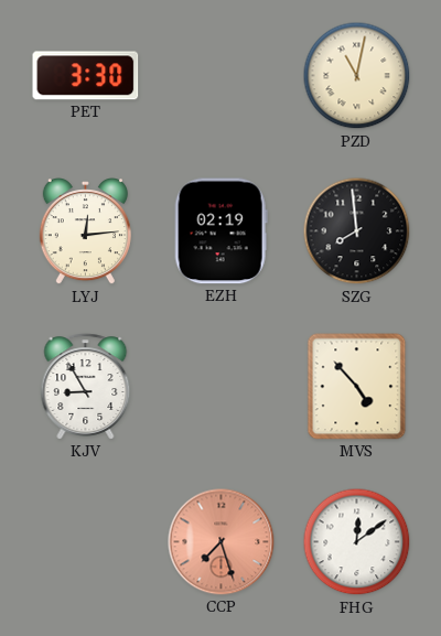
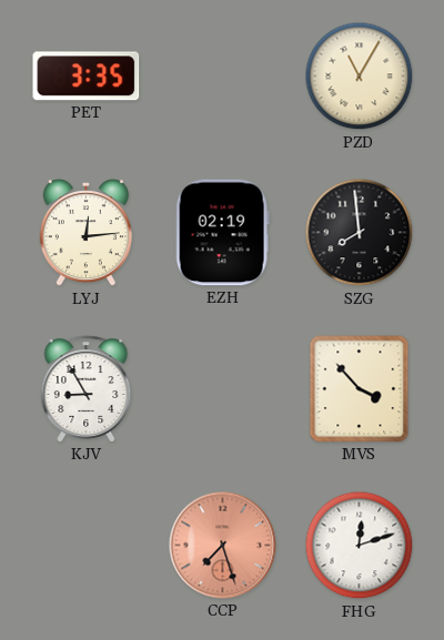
PET: 3:30 -> 3:35 (87, 77)
PZD: 11:02 -> 11:05 (360, 77)
MVS: 4:53 -> 3:53 (360, 389)
FHG: 12:09 -> 12:12 (360, 546)
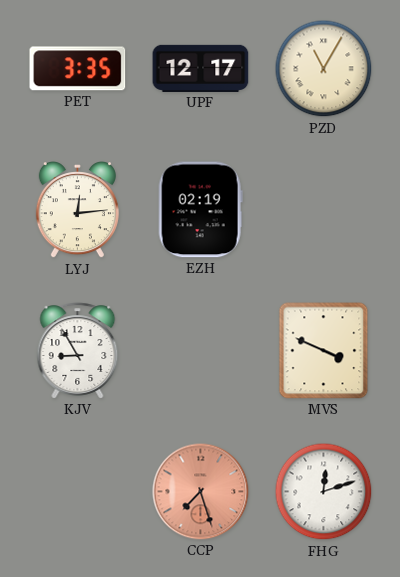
UPF: none -> 12:17 (201, 68)
SZG: 7:59 -> none (360, 233)
MVS: 3:53 -> 3:49 (324, 351)
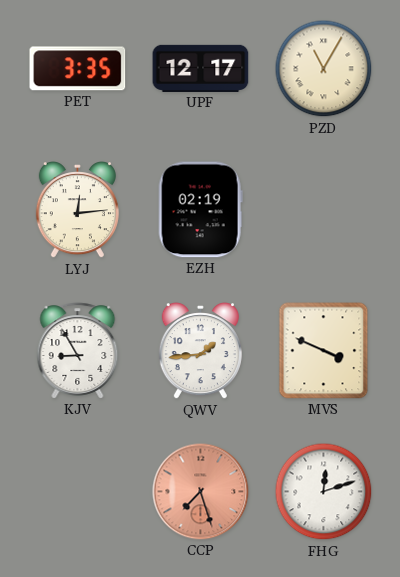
QWV: none -> 1:44 (200, 352)
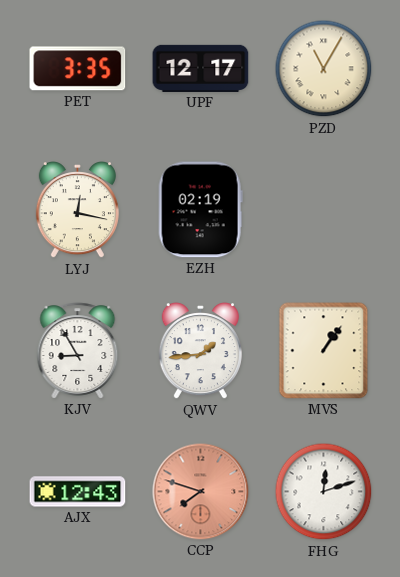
LYJ: 12:14 -> 12:17 (77, 211)
MVS: 3:49 -> 1:06 (324, 351)
AJX: none -> 12:43 (78, 492)
CCP: 7:27 -> 7:48 (201, 492)
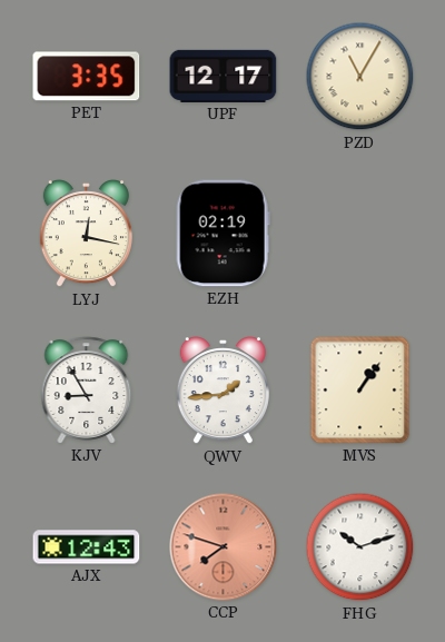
FHG: 12:12 -> 10:12 (360, 547)
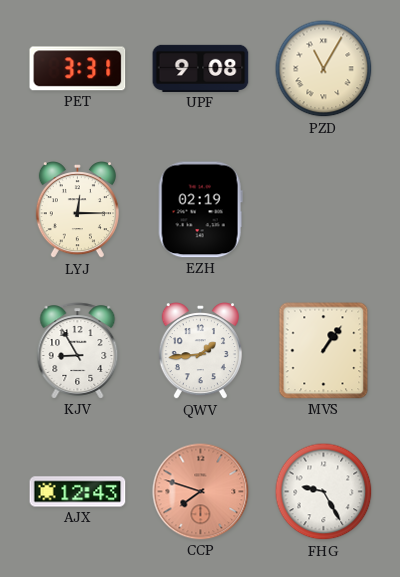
PET: 3:35 -> 3:31 (78, 69)
UPF: 12:17 -> 9:08 (201, 68)
LYJ: 12:17 -> 12:15 (77, 211)
FHG: 10:12 -> 9:25 (324, 492)
